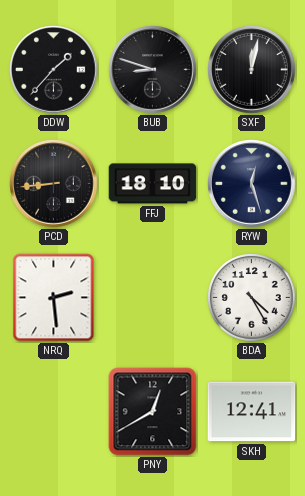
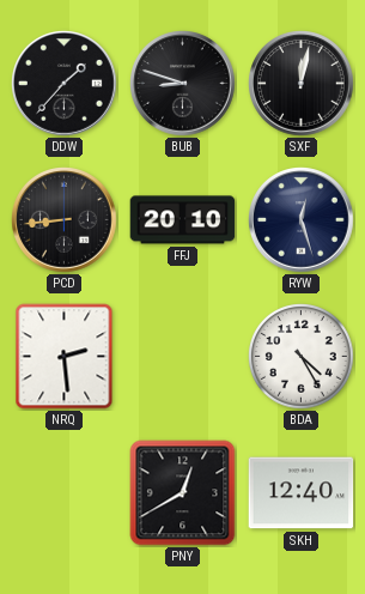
FFJ: 18:10 -> 20:10 (183, 220)
SKH: 12:41 -> 12:40 (302, 493)
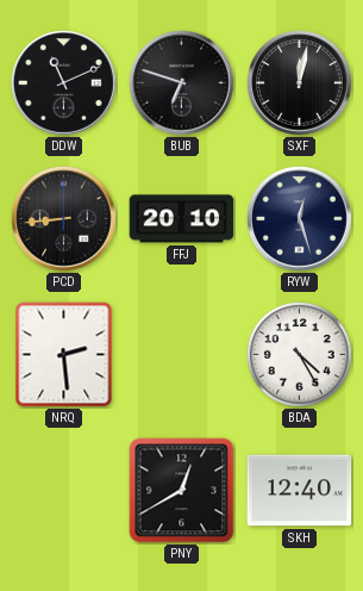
DDW: 1:37 -> 11:11 (64, 83)
BUB: 8:48 -> 6:48 (182, 83)
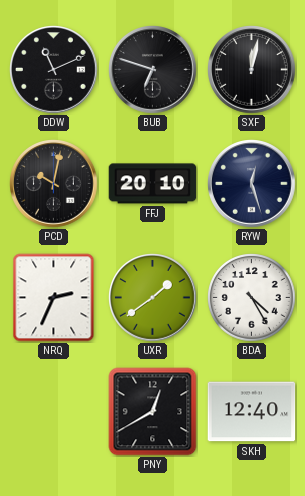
PCD: 8:44 -> 10:02 (54, 184)
NRQ: 2:29 -> 2:34 (54, 298)
UXR: none -> 1:39 (153, 298)
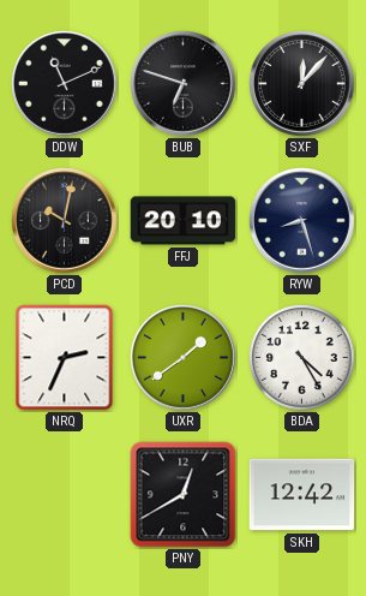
SXF: 12:02 -> 12:07 (302, 84)
RYW: 12:27 -> 8:27 (302, 221)
SKH: 12:40 -> 12:42 (302, 495)
